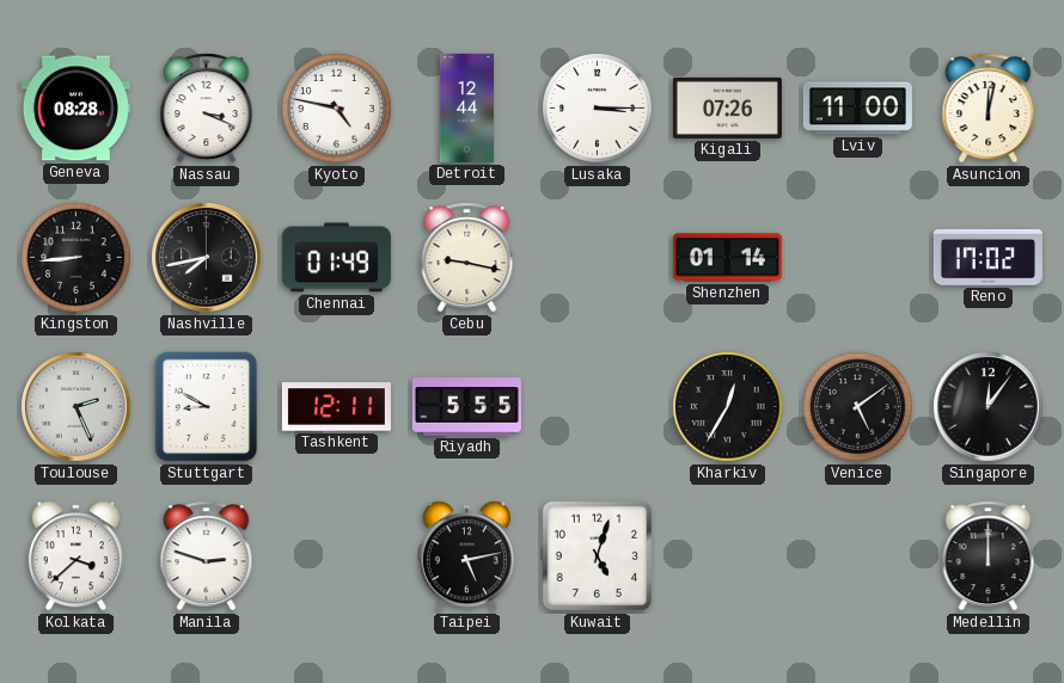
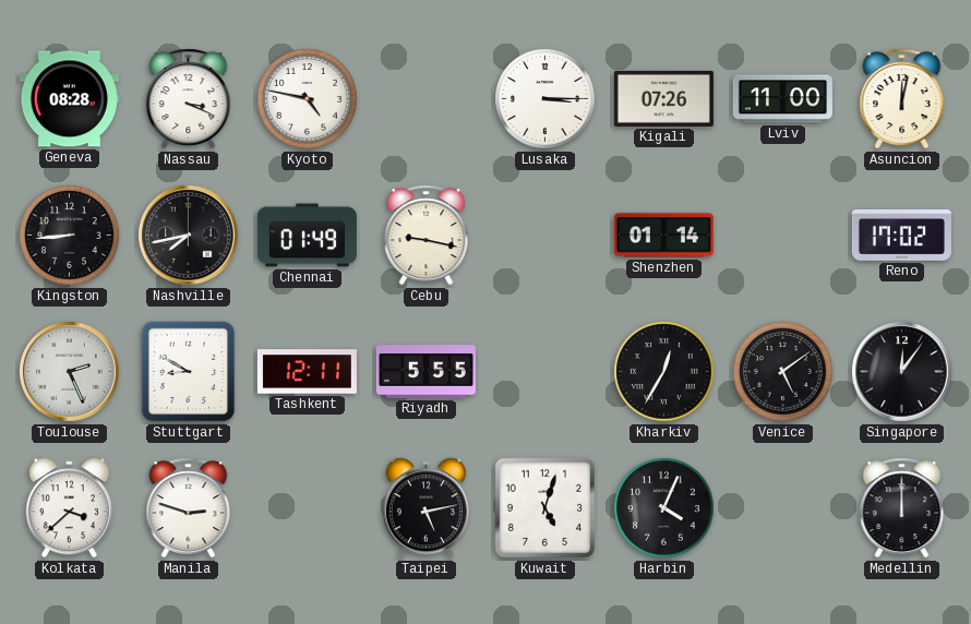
Detroit: 12:44 -> none (466, 107)
Harbin: none -> 4:04 (664, 508)
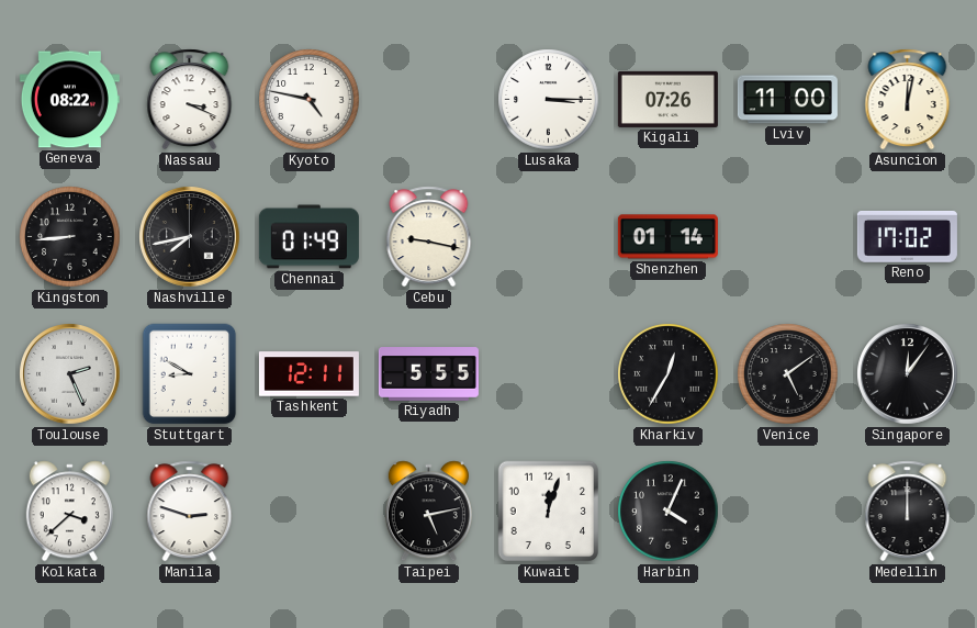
Geneva: 08:28 -> 08:22 (69, 100)
Kuwait: 5:03 -> 12:03 (549, 512)
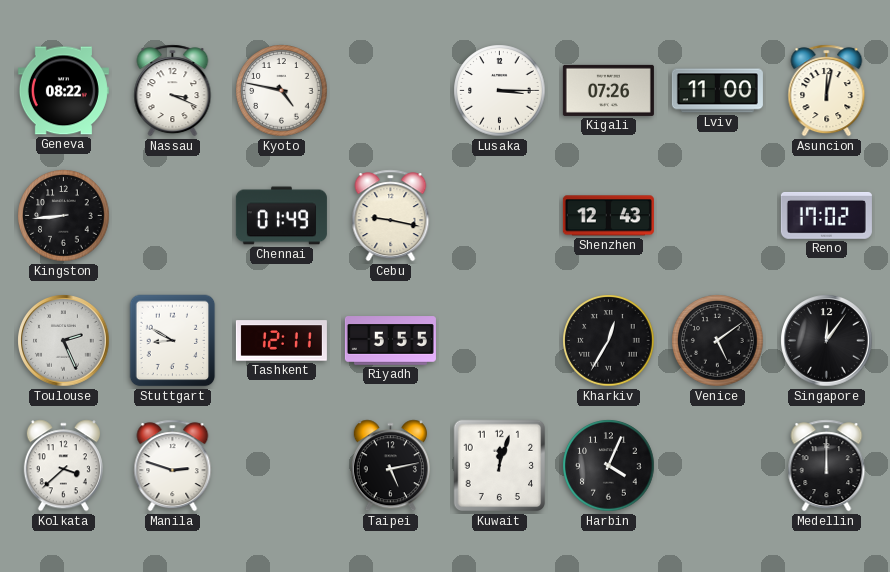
Nashville: 7:43 -> none (190, 237)
Shenzhen: 01:14 -> 12:43 (608, 216)
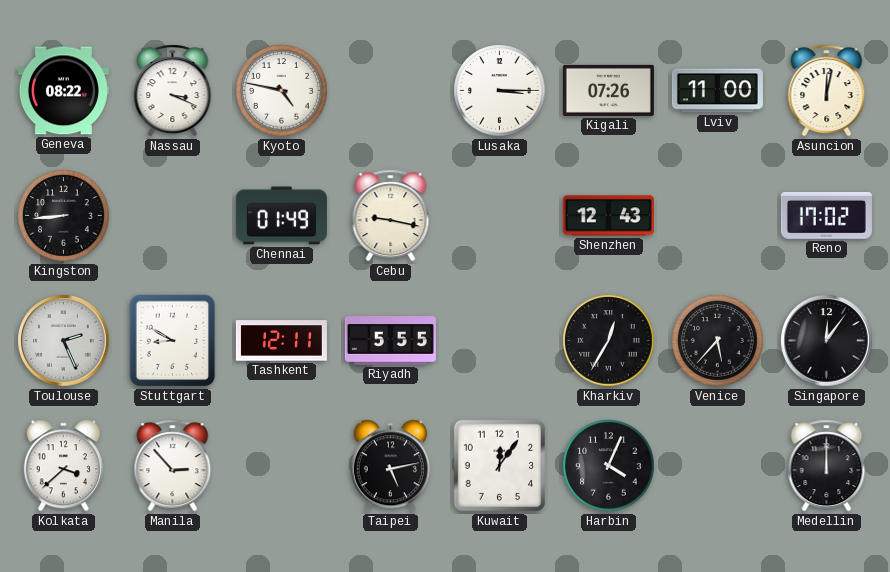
Venice: 5:09 -> 5:37 (718, 341)
Manila: 2:48 -> 2:53 (173, 466)
Kuwait: 12:03 -> 12:06 (500, 466)
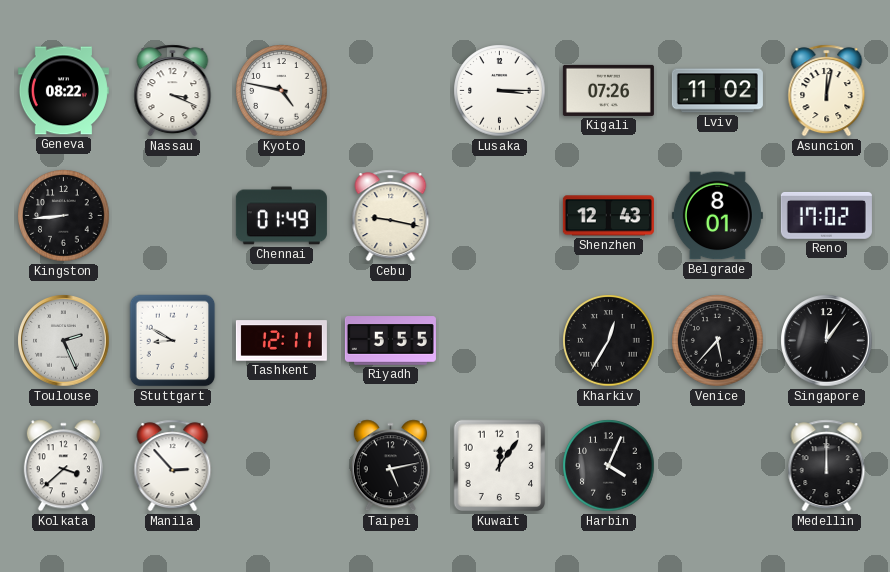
Lviv: 11:00 -> 11:02 (717, 91)
Belgrade: none -> 8:01 (717, 216)
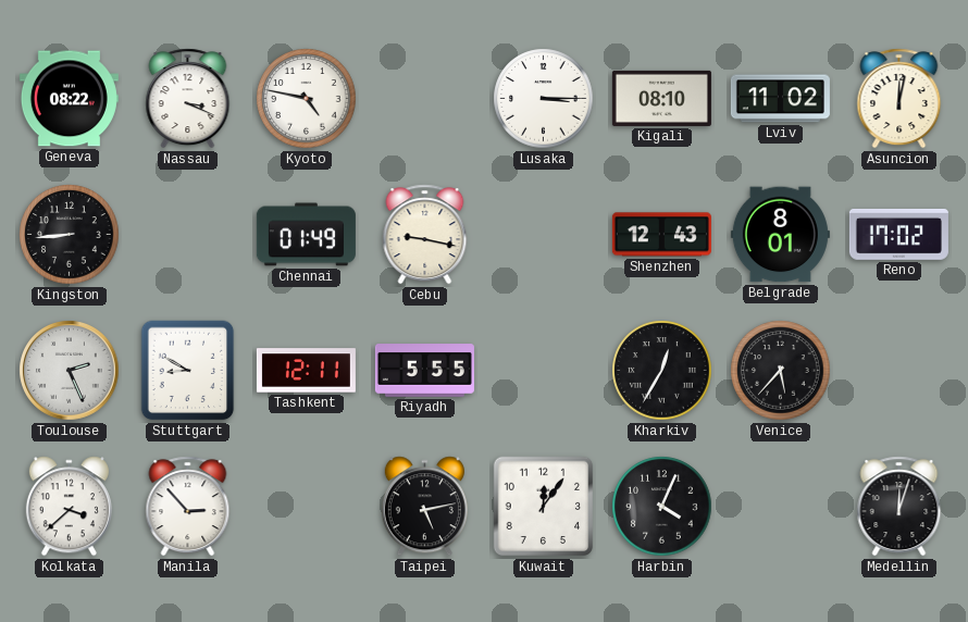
Kigali: 07:26 -> 08:10 (661, 98)
Singapore: 12:06 -> none (827, 341)
Medellin: 12:00 -> 12:03 (899, 507)
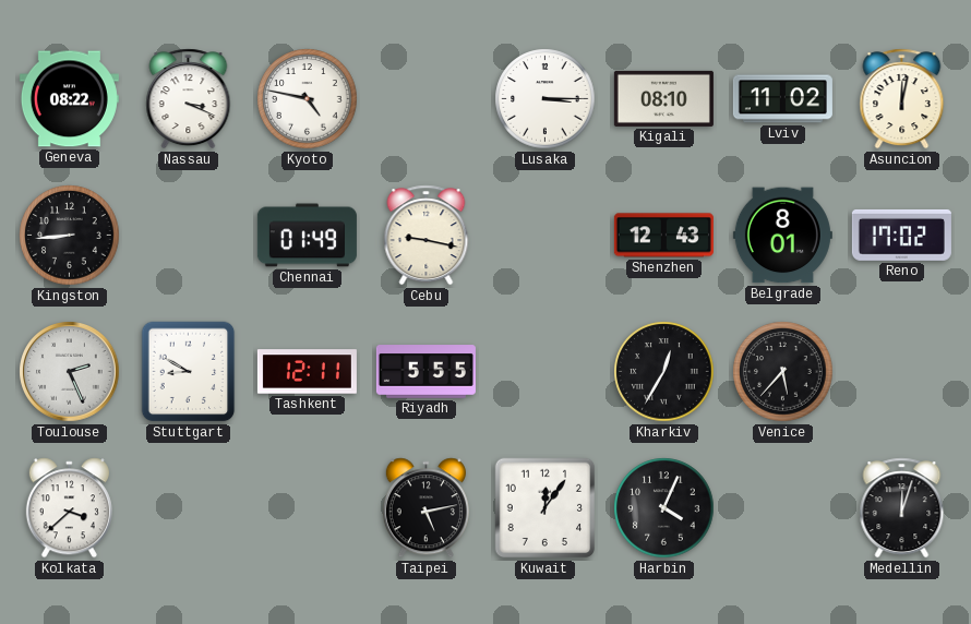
Manila: 2:53 -> none (188, 507)
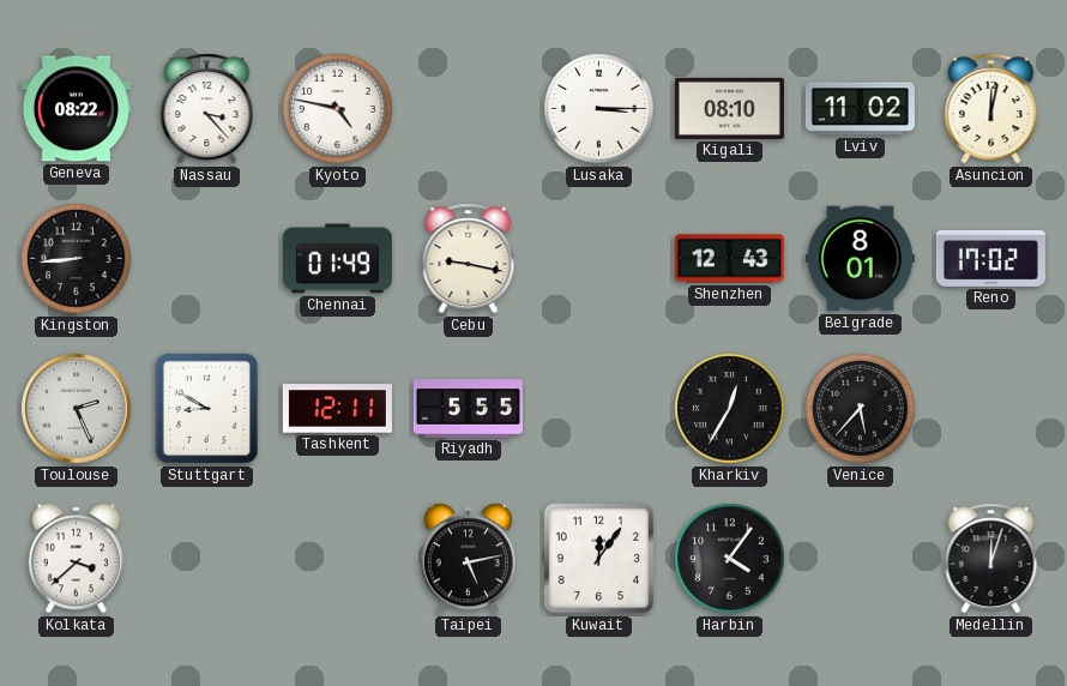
Nassau: 3:19 -> 3:23 (207, 109)
Harbin: 4:04 -> 4:06 (730, 559)
